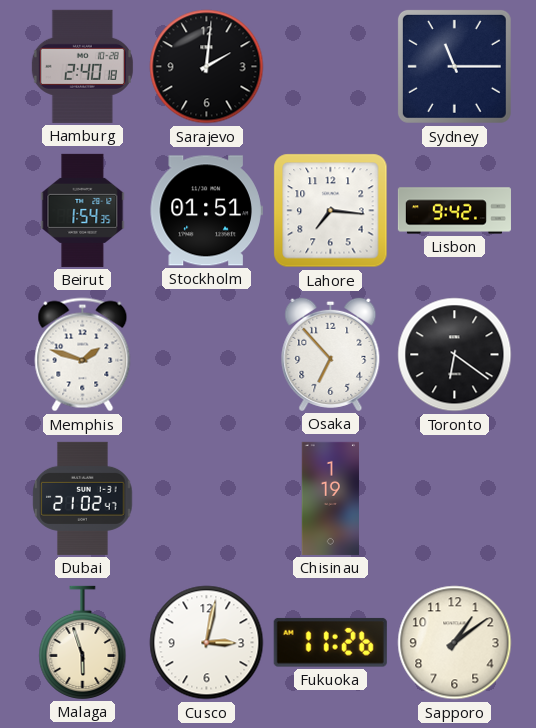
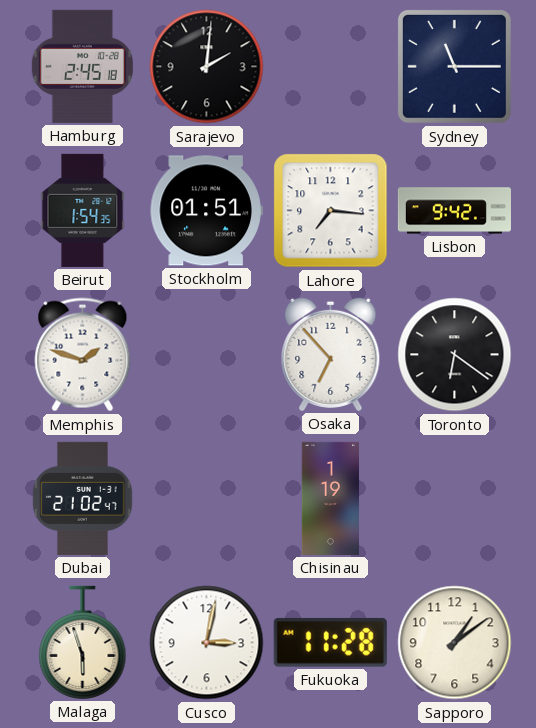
Hamburg: 2:40 -> 2:45 (82, 66)
Fukuoka: 11:26 -> 11:28 (330, 642)
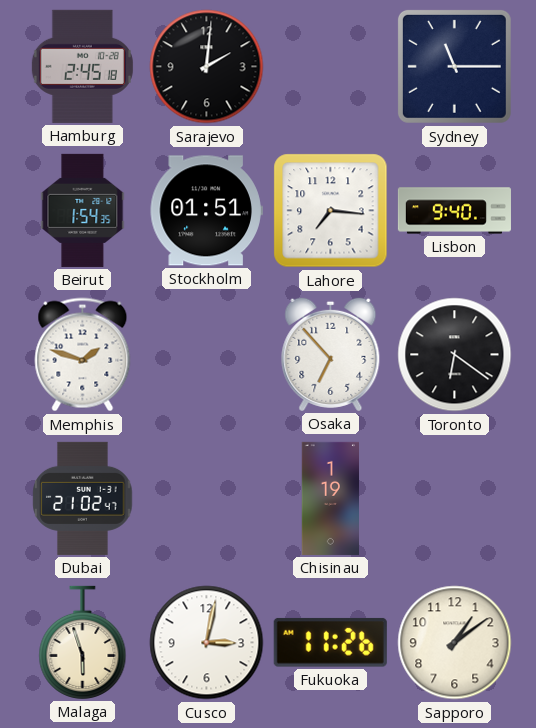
Lisbon: 9:42 -> 9:40 (454, 211)
Fukuoka: 11:28 -> 11:26 (330, 642)
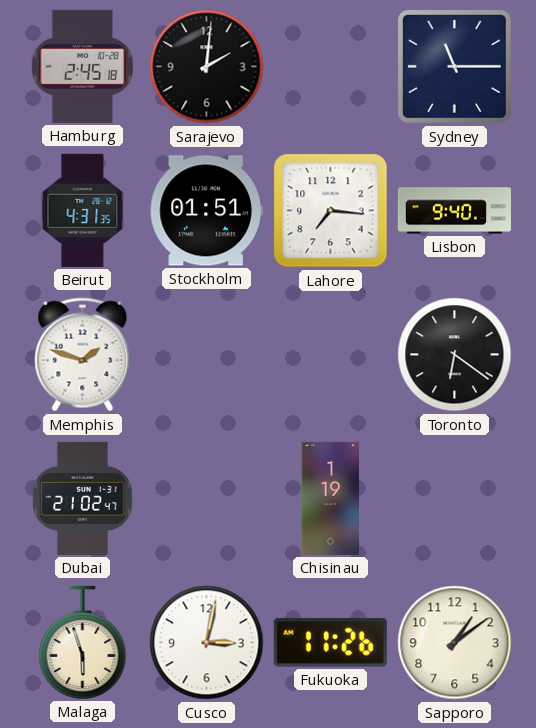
Beirut: 1:54 -> 4:31 (83, 210)
Osaka: 6:53 -> none (331, 354)
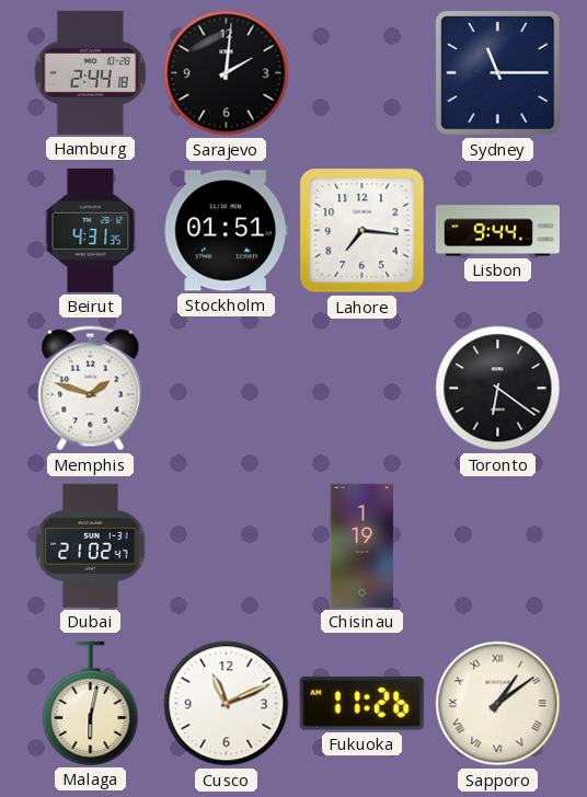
Hamburg: 2:45 -> 2:44 (90, 72)
Lisbon: 9:40 -> 9:44 (497, 231)
Malaga: 5:57 -> 6:02 (91, 703)
Cusco: 3:02 -> 11:11 (227, 704)
Sapporo numerals: Arabic -> Roman (498, 704)
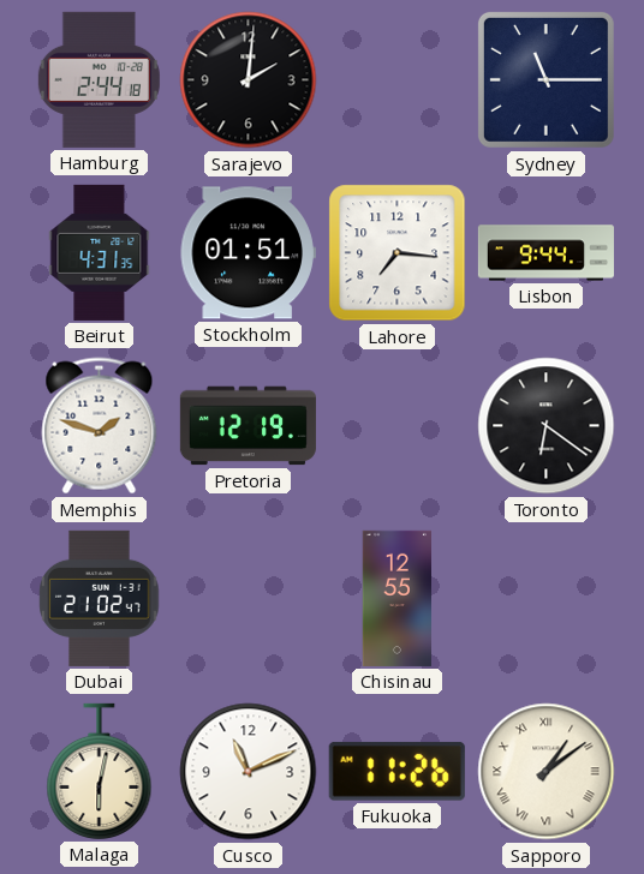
Pretoria: none -> 12:19 (248, 426)
Chisinau: 1:19 -> 12:55 (398, 598)
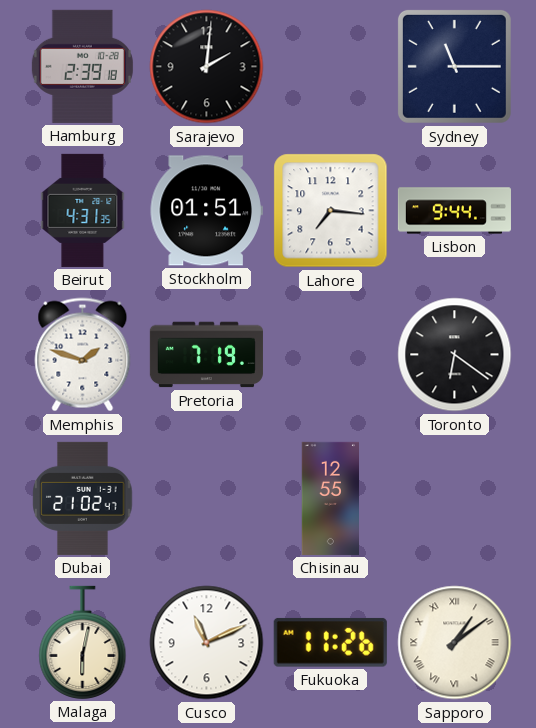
Hamburg: 2:44 -> 2:39 (82, 66)
Pretoria: 12:19 -> 7:19 (206, 355)
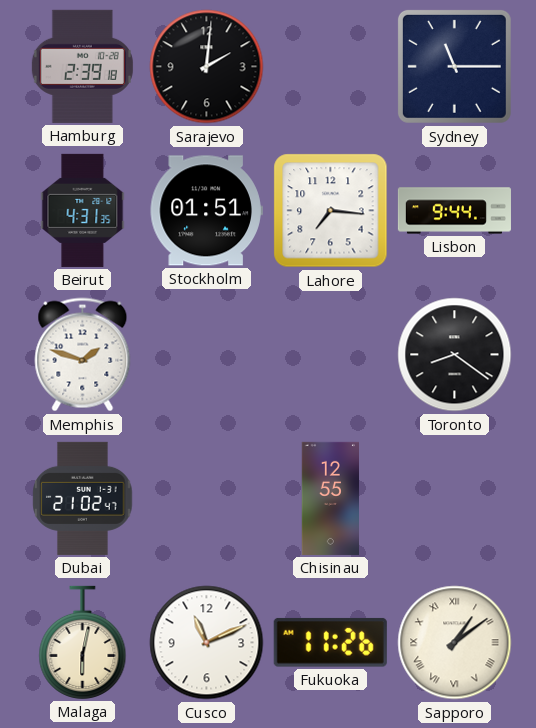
Pretoria: 7:19 -> none (206, 355)
Toronto: 6:21 -> 8:21 (455, 355)
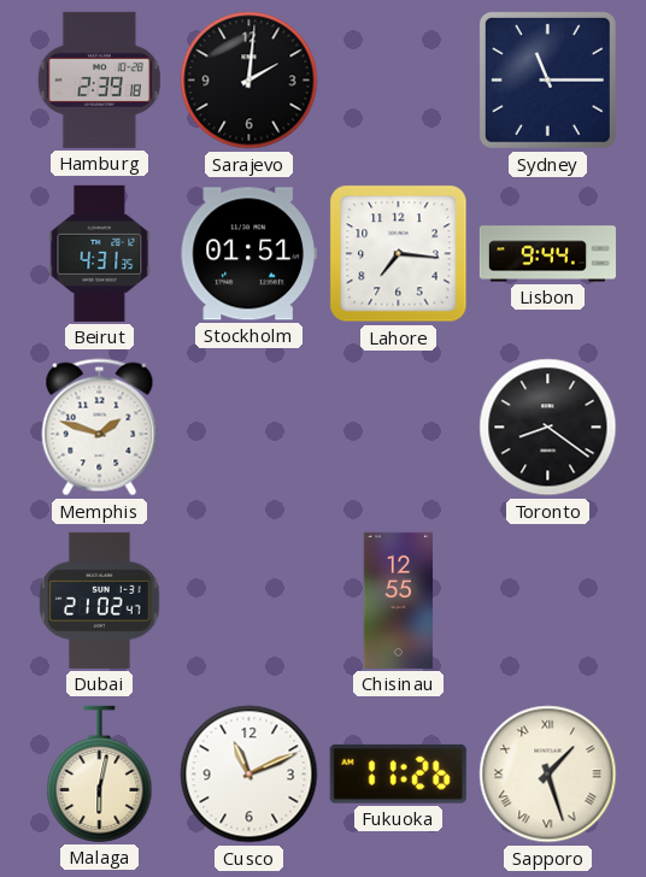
Sapporo: 1:09 -> 1:27 (548, 775)
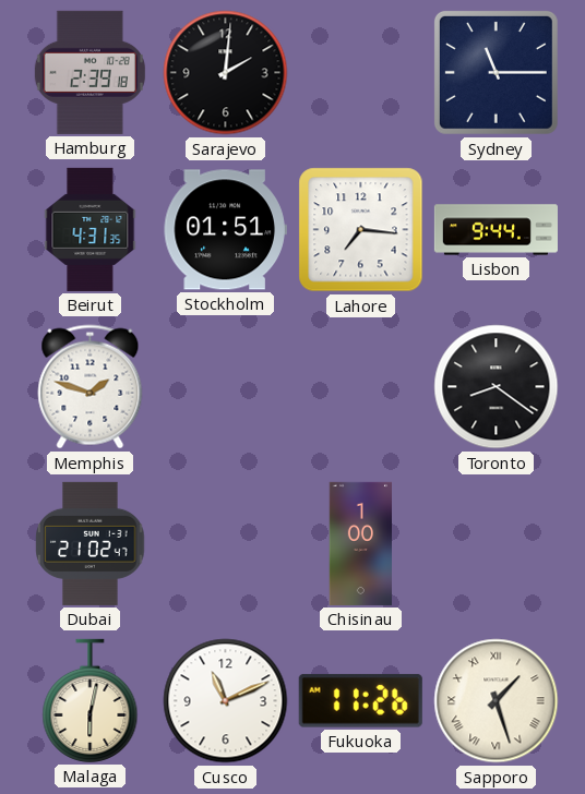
Chisinau: 12:55 -> 1:00 (361, 543)
